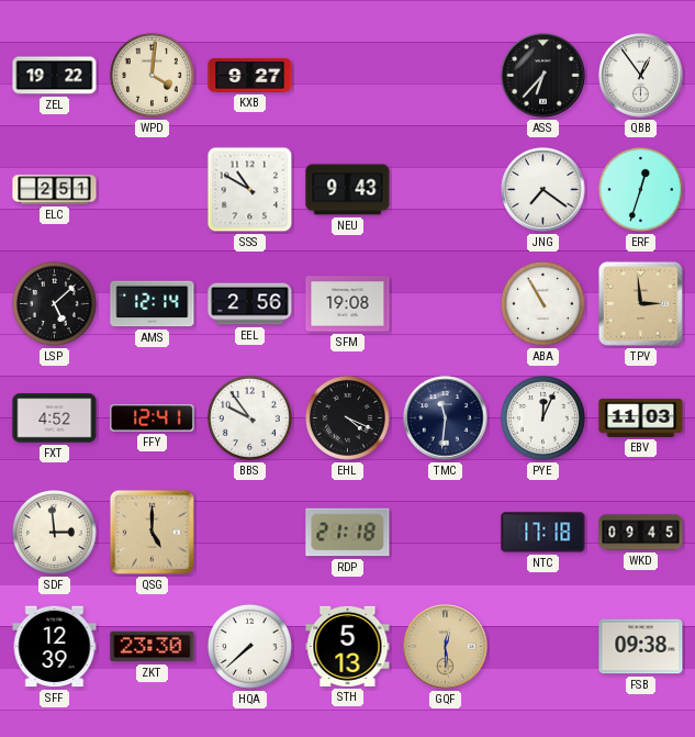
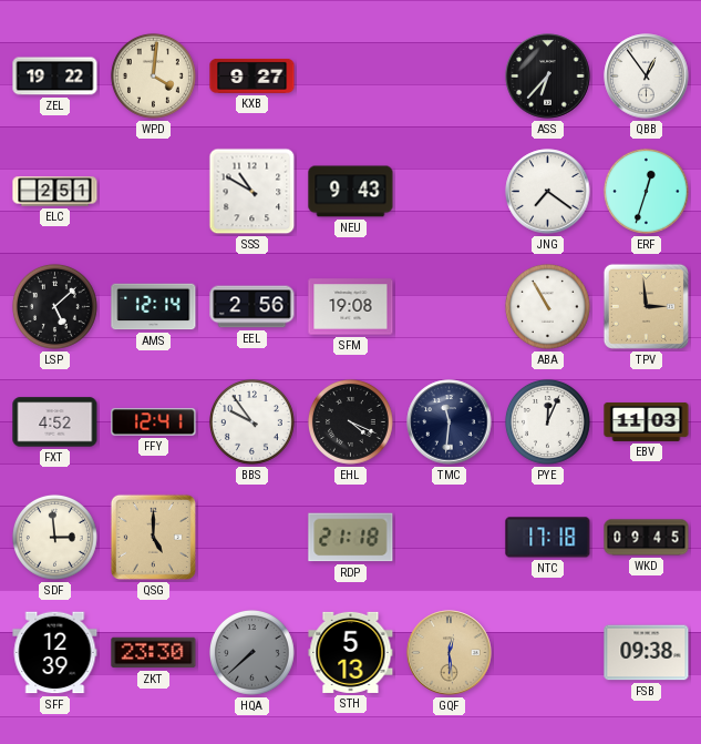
HQA dial: white -> grey (251, 653)
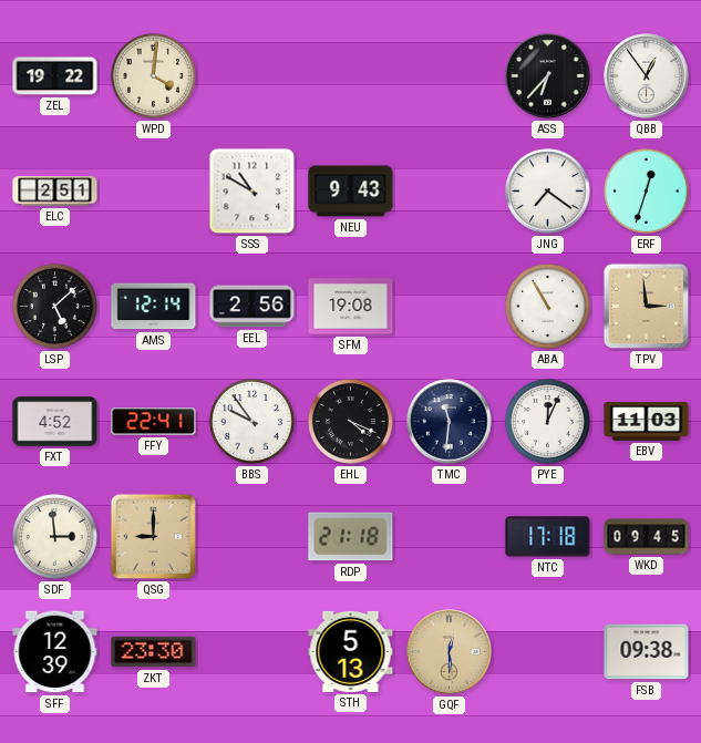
KXB: 9:27 -> none (252, 75)
FFY: 12:41 -> 22:41 (154, 422)
QSG: 5:00 -> 9:00 (153, 536)
HQA: 7:38 -> none (251, 653)
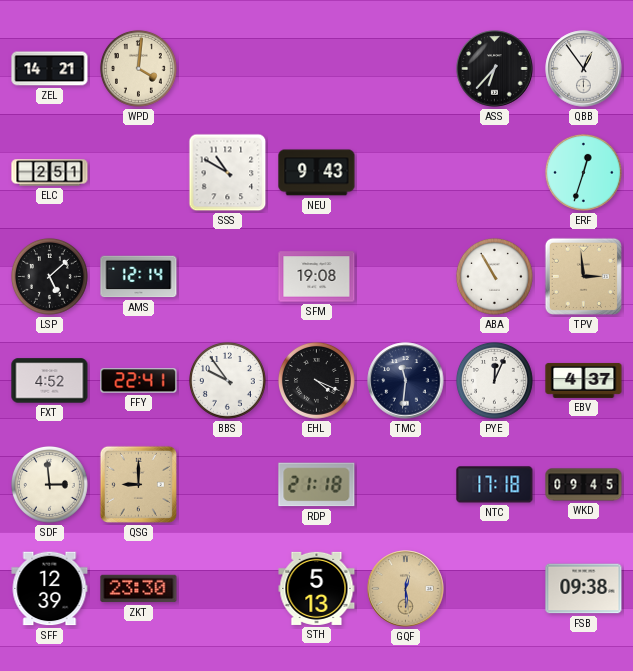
ZEL: 19:22 -> 14:21 (50, 69)
JNG: 7:21 -> none (548, 192)
EEL: 2:56 -> none (252, 307)
EBV: 11:03 -> 4:37 (584, 380)
